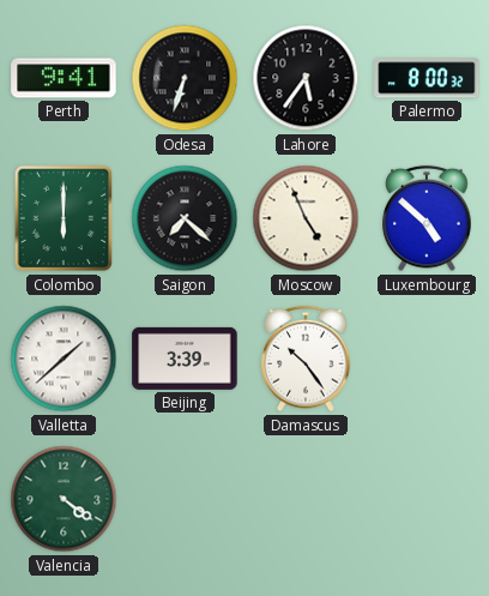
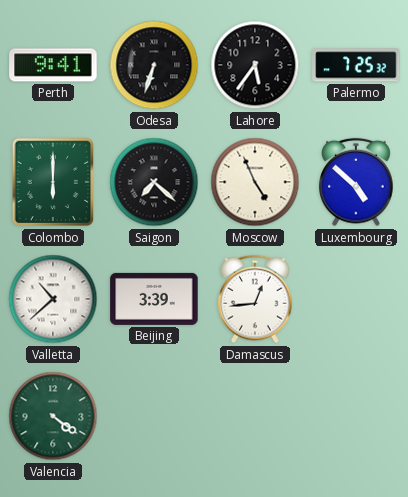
Palermo: 8:00 -> 7:25 (356, 65)
Valletta: 1:38 -> 10:38 (53, 299)
Damascus: 10:24 -> 12:44 (255, 299)
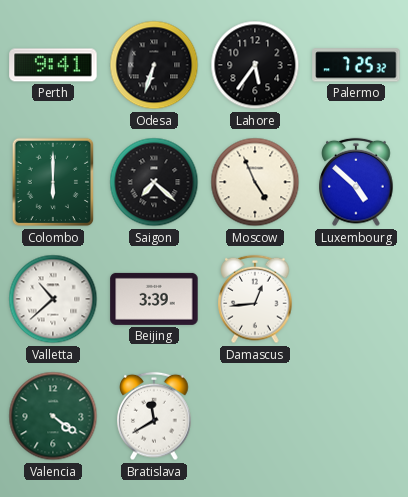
Bratislava: none -> 11:40 (154, 416)
